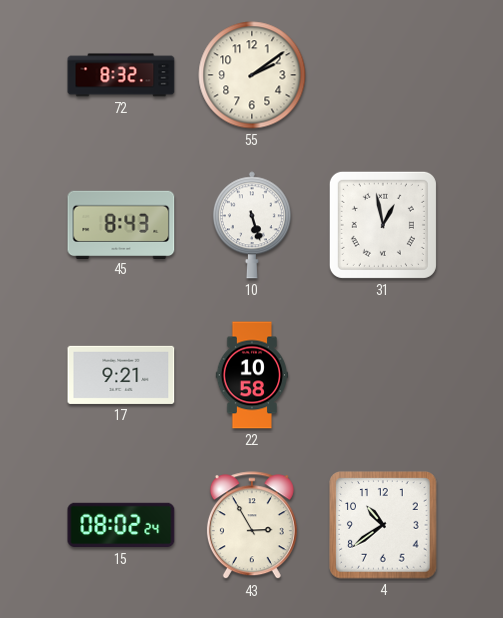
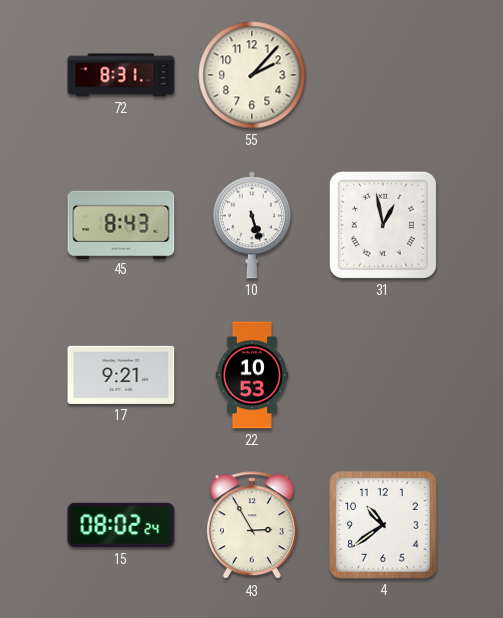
72: 8:32 -> 8:31 (121, 75)
55: 2:09 -> 2:07 (252, 75)
22: 10:58 -> 10:53 (252, 375)
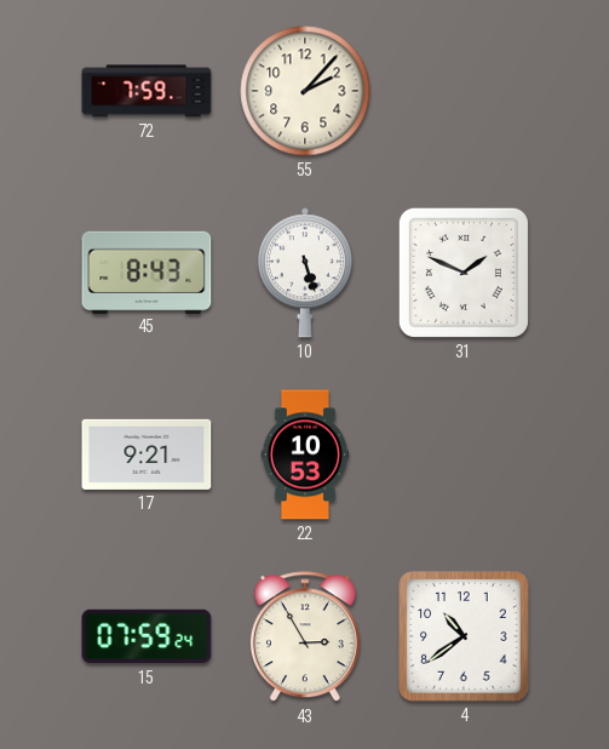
72: 8:31 -> 7:59 (146, 91)
31: 12:58 -> 1:49 (464, 273)
15: 08:02 -> 07:59 (146, 636)
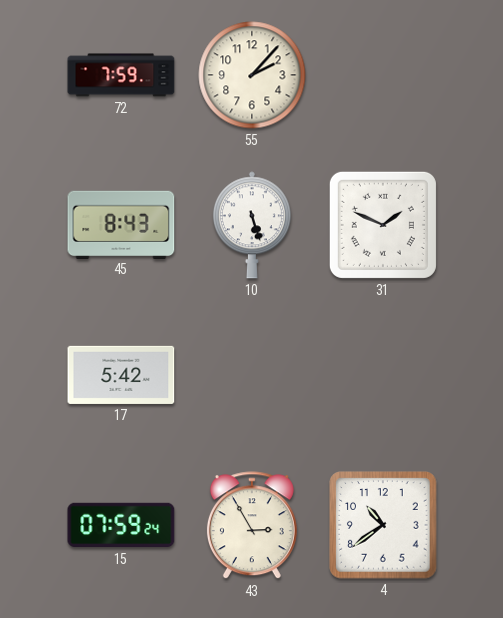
17: 9:21 -> 5:42 (121, 375)
22: 10:53 -> none (305, 454)
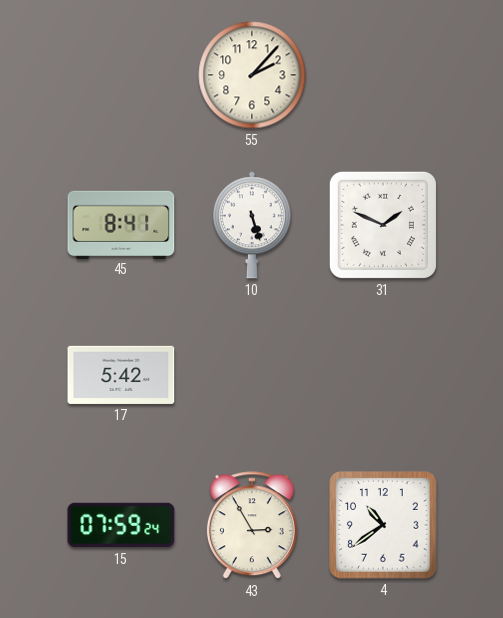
72: 7:59 -> none (121, 75)
45: 8:43 -> 8:41 (121, 224)
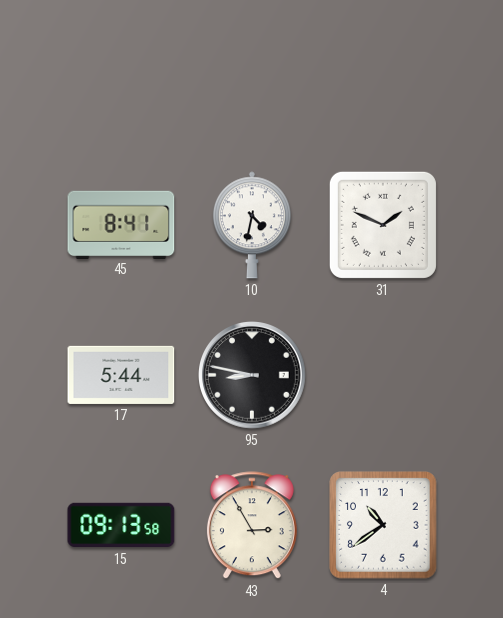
55: 2:07 -> none (252, 75)
10: 5:27 -> 4:32 (252, 225)
17: 5:42 -> 5:44 (121, 375)
95: none -> 8:47 (253, 376)
15: 07:59 -> 09:13 (121, 525)
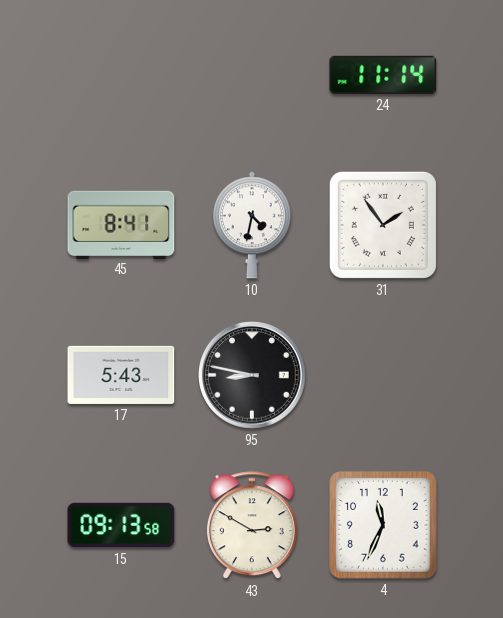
24: none -> 11:14 (383, 75)
31: 1:49 -> 1:54 (383, 225)
17: 5:44 -> 5:43 (121, 375)
43: 2:55 -> 2:50 (252, 526)
4: 10:39 -> 11:34 (383, 525)
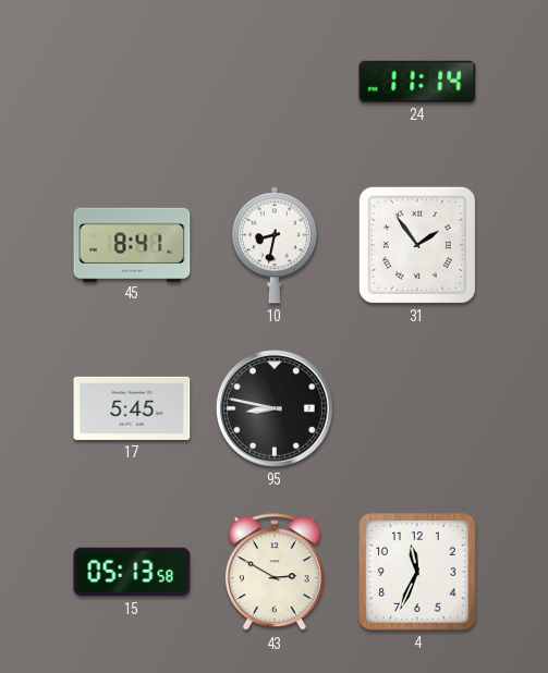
10: 4:32 -> 8:32 (275, 245)
17: 5:43 -> 5:45 (132, 408)
15: 09:13 -> 05:13 (132, 572)
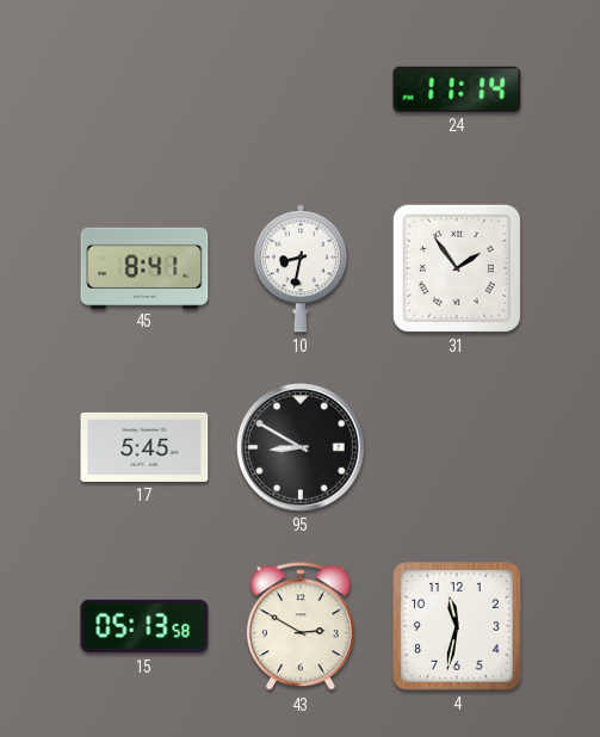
95: 8:47 -> 8:50 (302, 448)
4: 11:34 -> 11:32 (457, 626)
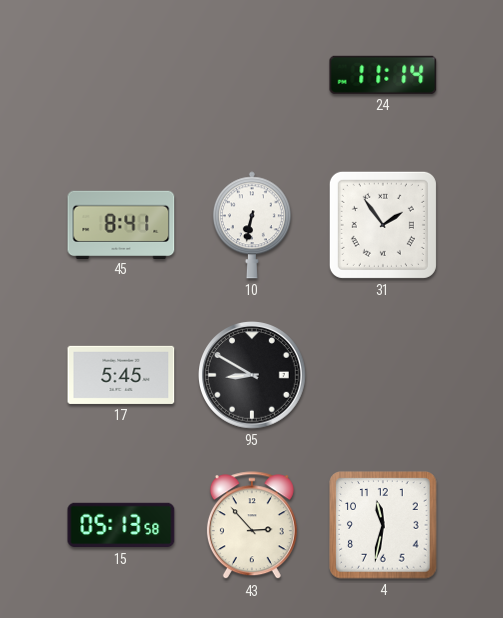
10: 8:32 -> 6:32 (252, 225)
43: 2:50 -> 2:53 (252, 526)
